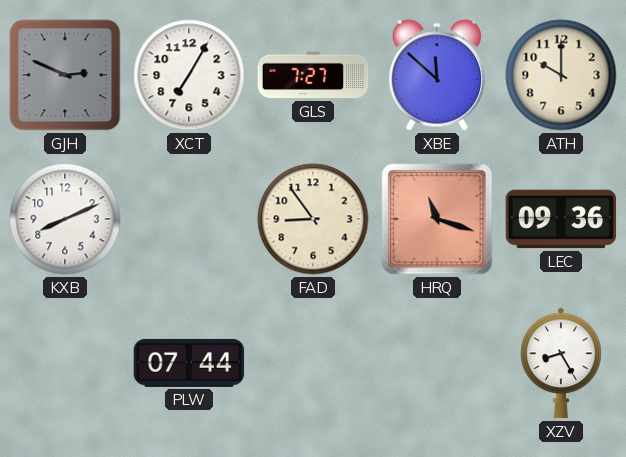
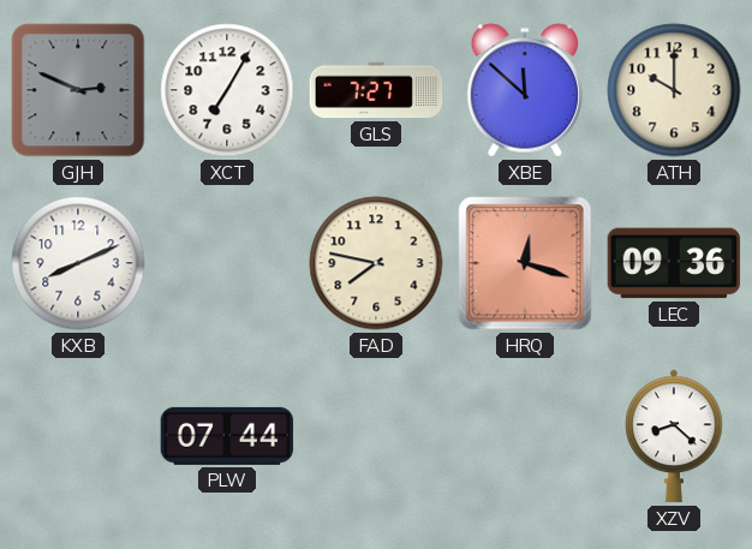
FAD: 8:54 -> 7:47 (376, 263)
HRQ: 11:18 -> 12:18 (525, 263)
XZV: 8:25 -> 8:22 (674, 436)
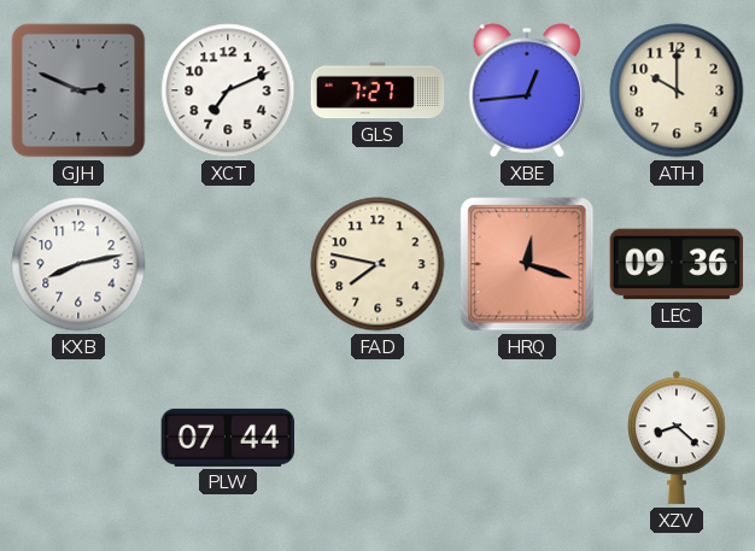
XCT: 7:05 -> 7:11 (228, 90)
XBE: 11:52 -> 12:44 (527, 90)
KXB: 8:11 -> 8:13 (78, 264)
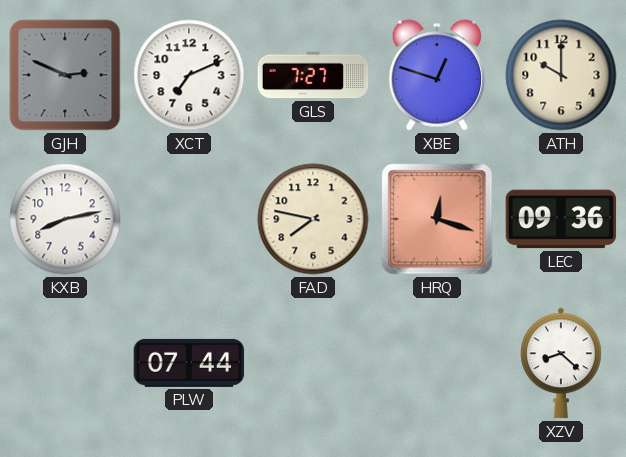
XBE: 12:44 -> 12:48 (437, 75)
